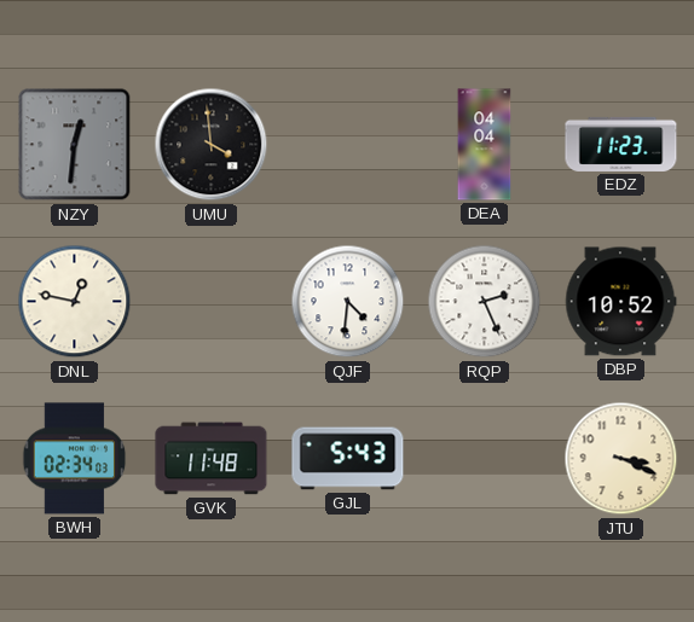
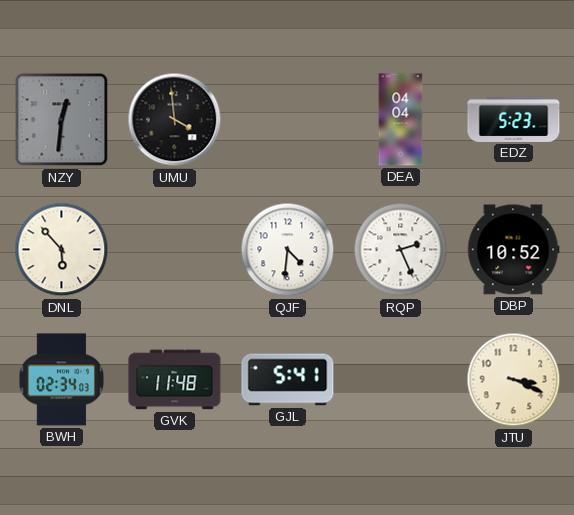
EDZ: 11:23 -> 5:23 (514, 119)
DNL: 12:47 -> 5:53 (62, 250)
GJL: 5:43 -> 5:41 (288, 380)
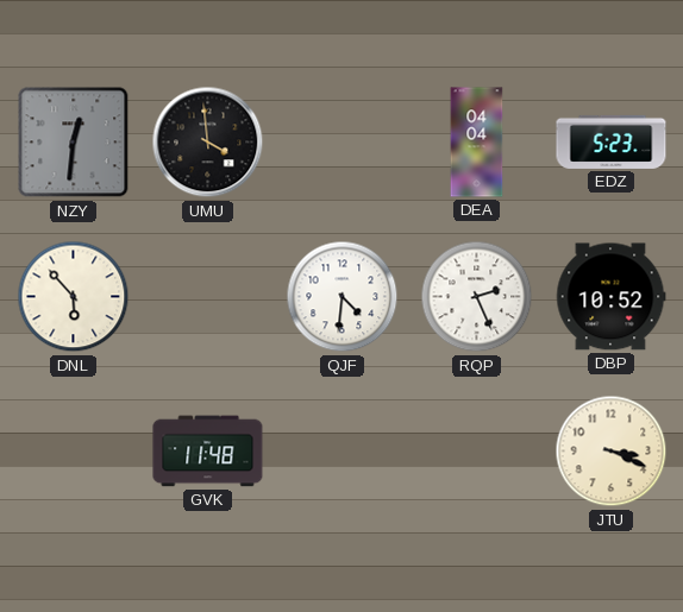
BWH: 02:34 -> none (62, 380)
GJL: 5:41 -> none (288, 380)
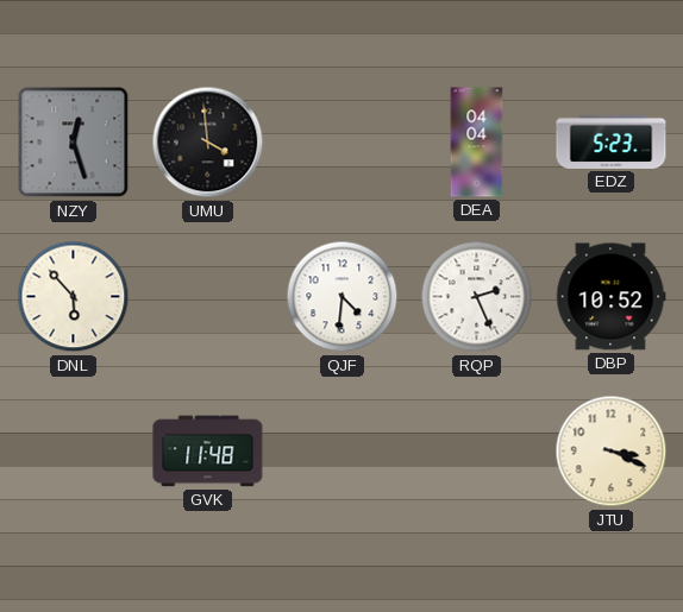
NZY: 12:31 -> 12:27 (74, 143)
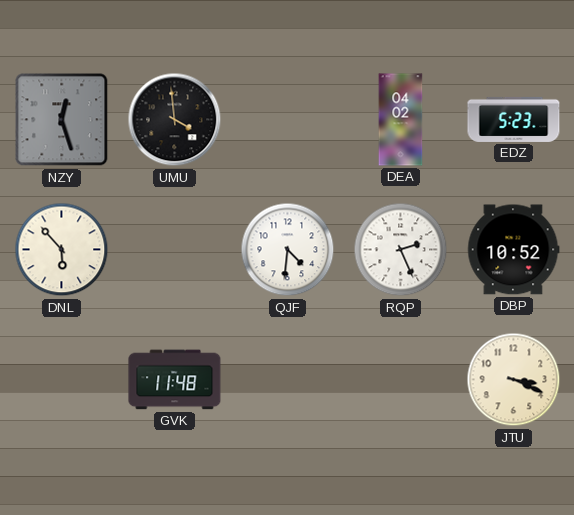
DEA: 04:04 -> 04:02 (401, 120)
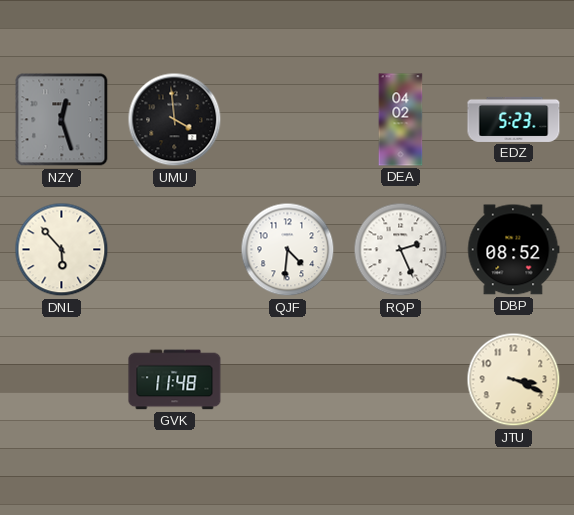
DBP: 10:52 -> 08:52 (514, 250)
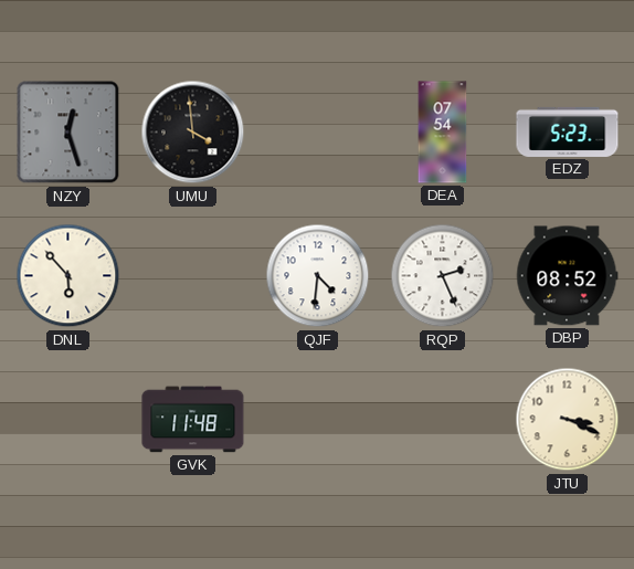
DEA: 04:02 -> 07:54 (443, 133)
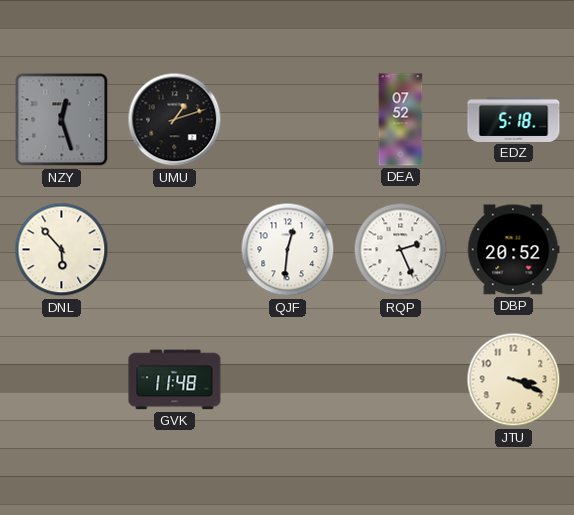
UMU: 3:59 -> 1:12 (175, 120)
DEA: 07:54 -> 07:52 (401, 120)
EDZ: 5:23 -> 5:18 (514, 119)
QJF: 4:31 -> 12:31 (288, 250)
DBP: 08:52 -> 20:52 (514, 250)
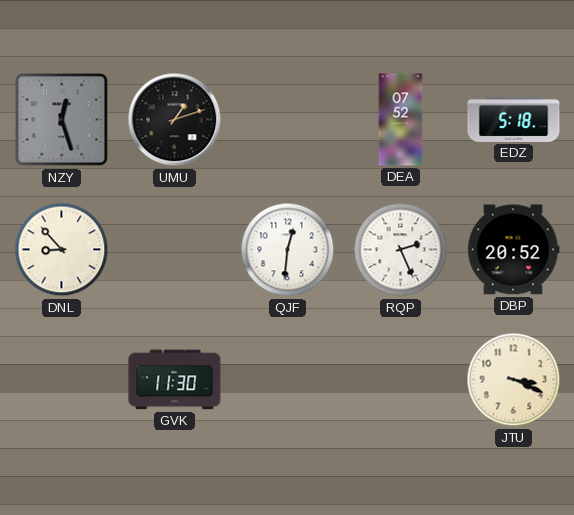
DNL: 5:53 -> 8:53 (62, 250)
GVK: 11:48 -> 11:30 (175, 380)
